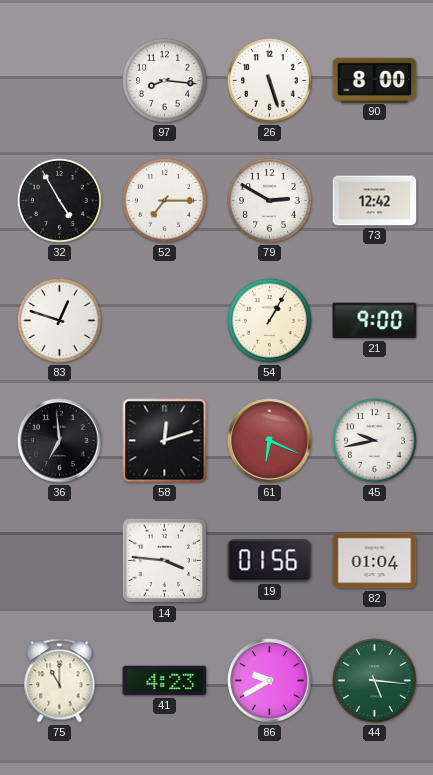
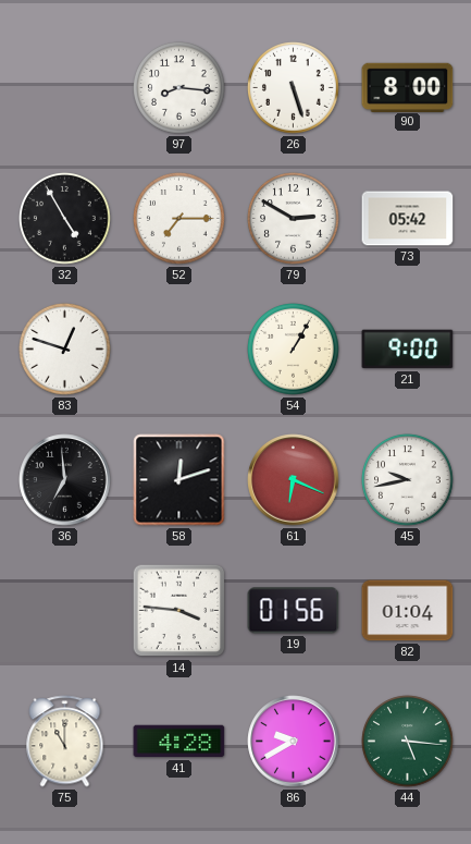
73: 12:42 -> 05:42 (408, 219)
41: 4:23 -> 4:28 (179, 742)
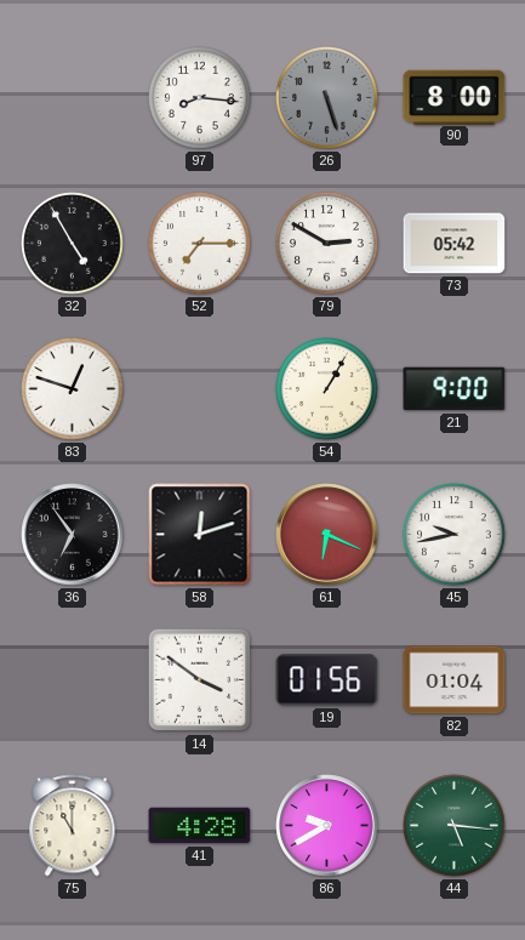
26 dial: white -> grey (327, 98)
36: 6:59 -> 6:54 (73, 535)
14: 3:46 -> 3:51 (200, 680)
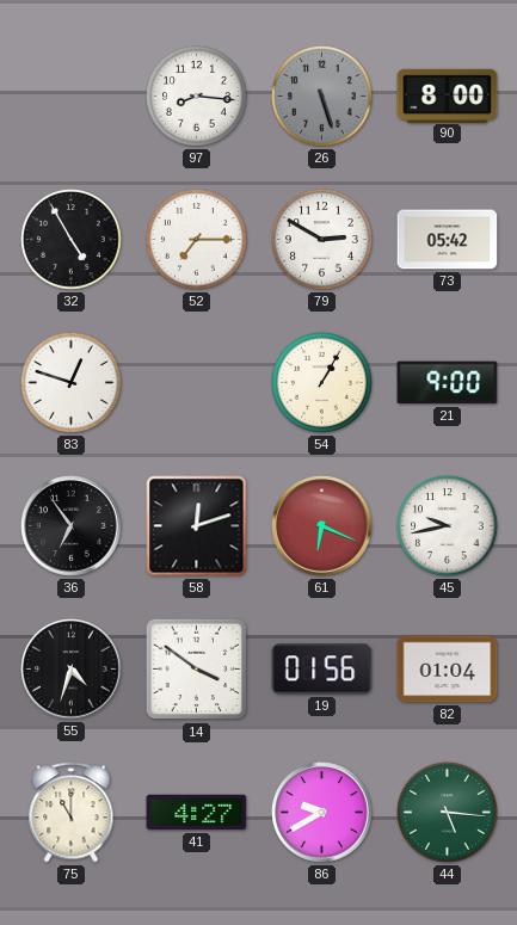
55: none -> 4:33 (72, 670)
41: 4:28 -> 4:27 (197, 813)
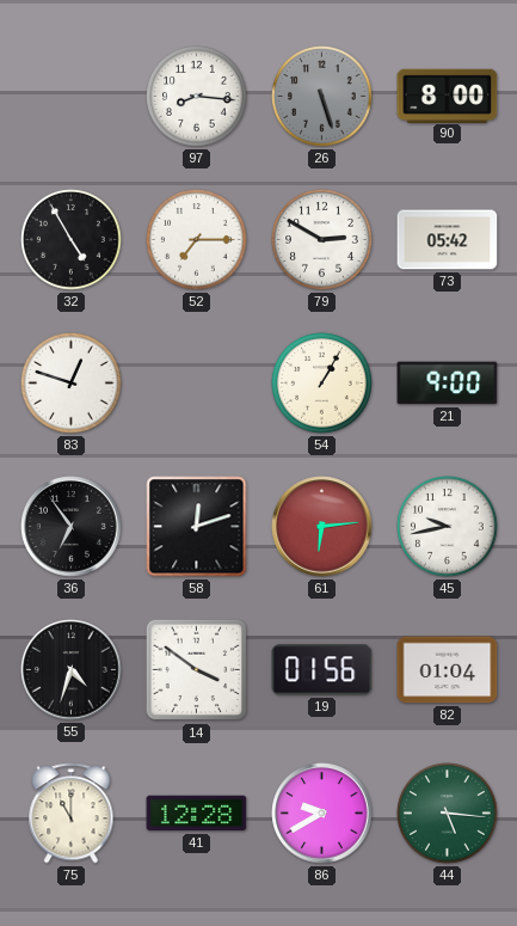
61: 6:19 -> 6:14 (322, 527)
41: 4:27 -> 12:28 (197, 814)
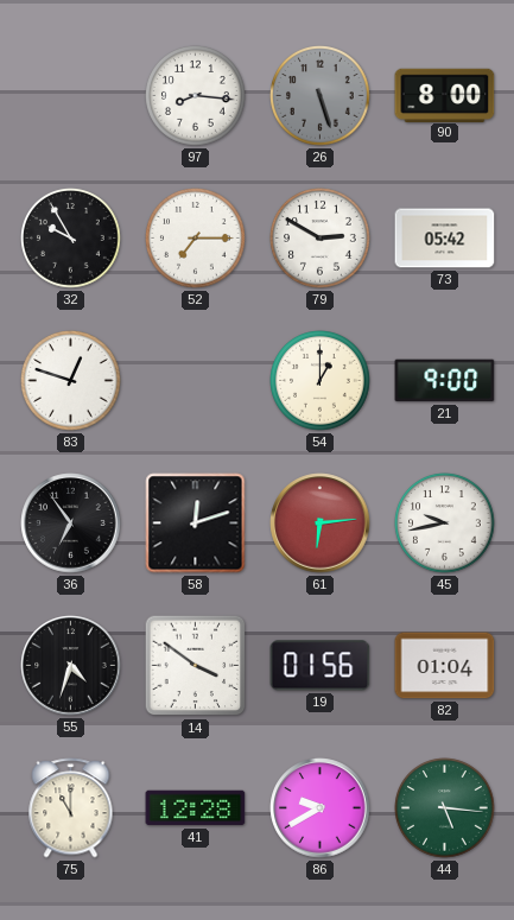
32: 4:55 -> 9:55 (71, 239)
54: 1:05 -> 1:00 (321, 381)
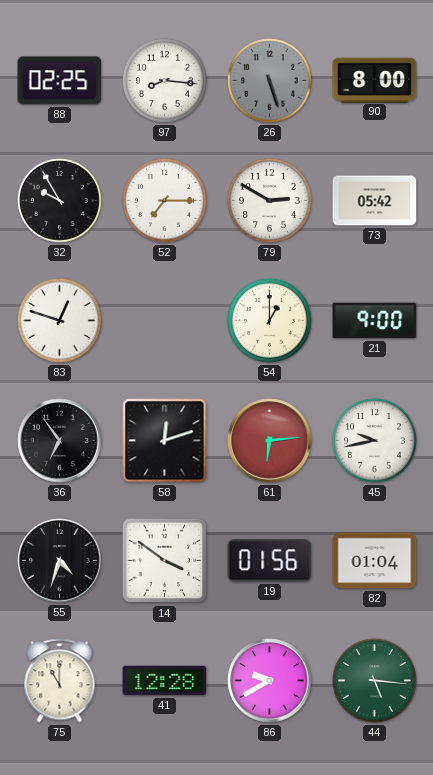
88: none -> 02:25 (60, 81)
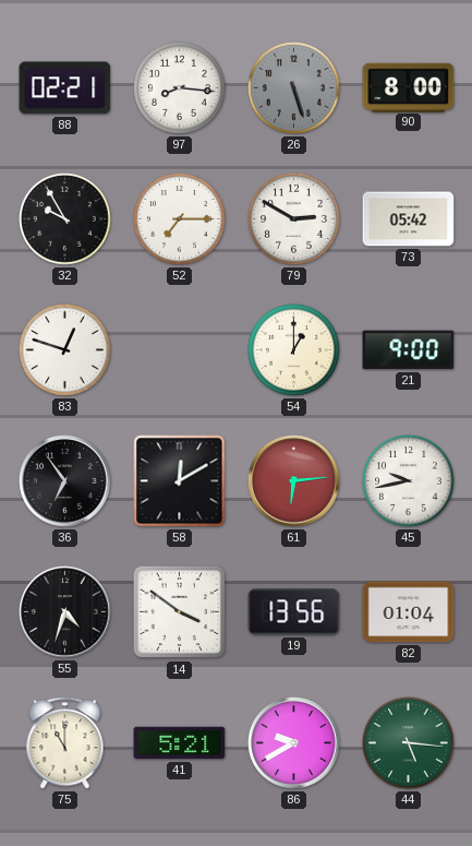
88: 02:25 -> 02:21 (65, 88)
58: 12:12 -> 12:10 (180, 481)
19: 01:56 -> 13:56 (294, 612)
41: 12:28 -> 5:21 (180, 743)
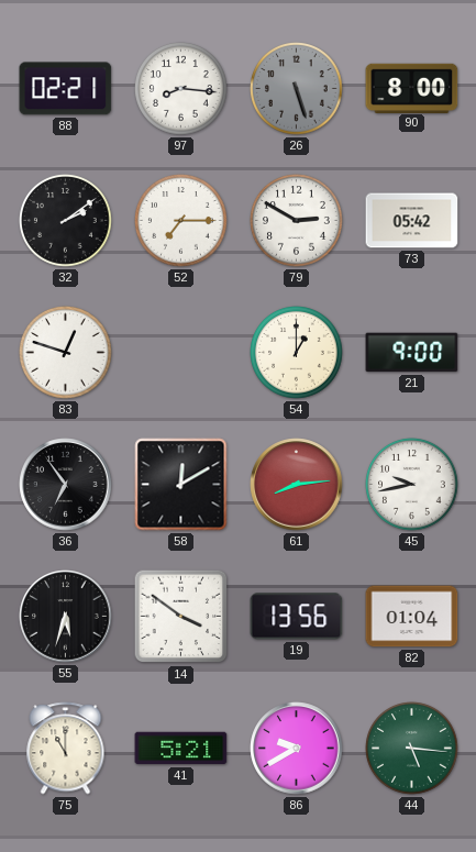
32: 9:55 -> 2:09 (66, 221)
61: 6:14 -> 8:14 (297, 485)
55: 4:33 -> 5:33 (66, 617)
